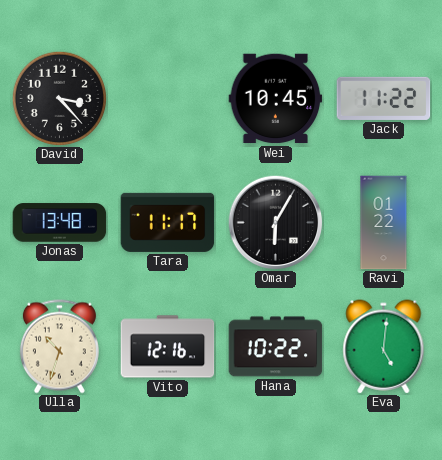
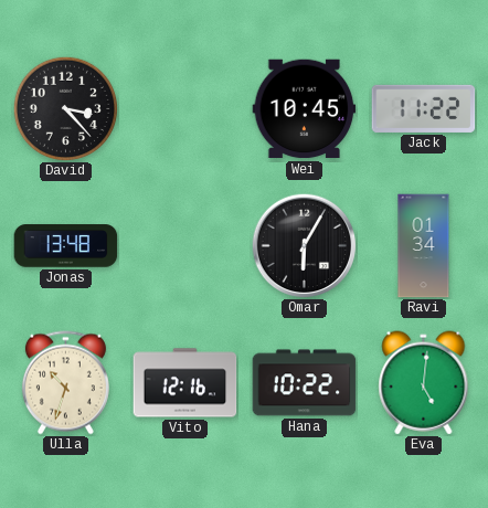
Tara: 11:17 -> none (168, 222)
Ravi: 01:22 -> 01:34 (424, 246)
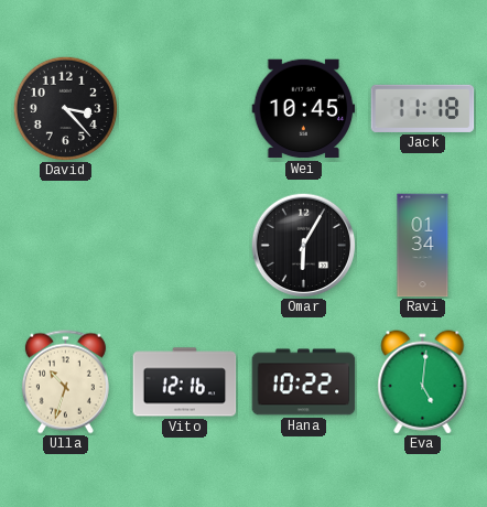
Jack: 11:22 -> 11:18 (423, 108)
Jonas: 13:48 -> none (66, 246)
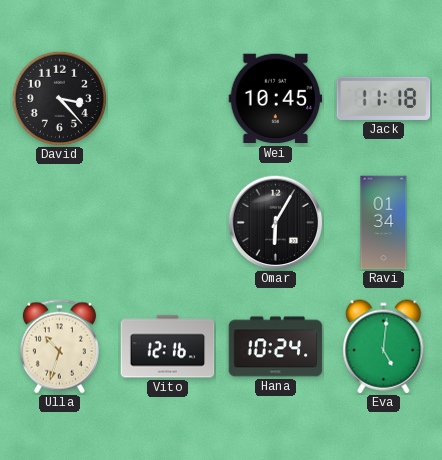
Hana: 10:22 -> 10:24 (276, 347)
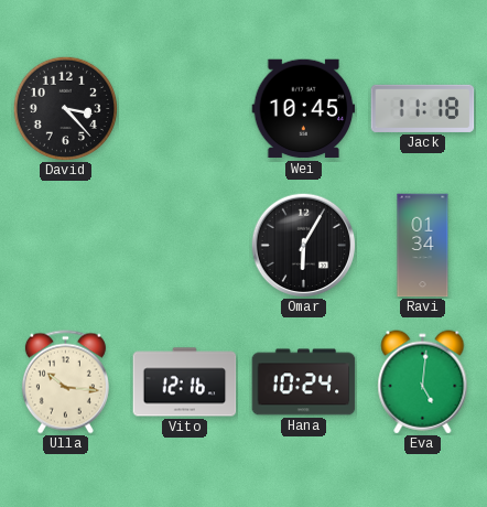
Ulla: 10:33 -> 10:16 (65, 382)
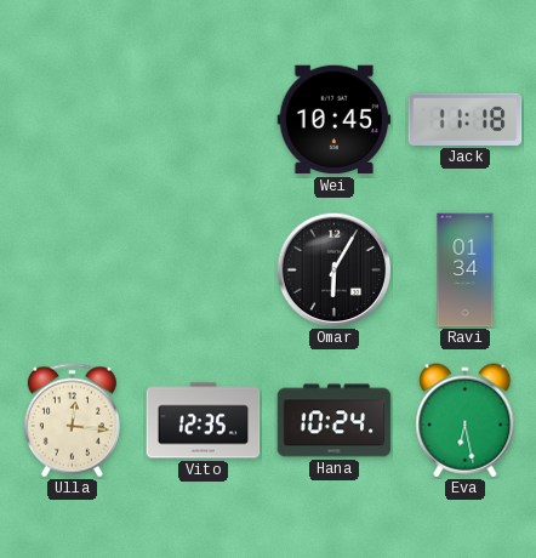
David: 3:23 -> none (65, 108)
Ulla: 10:16 -> 12:16 (72, 421)
Vito: 12:16 -> 12:35 (204, 421)
Eva: 5:01 -> 6:28 (466, 421)
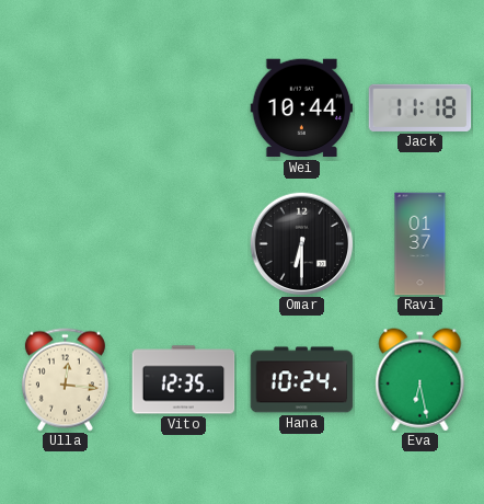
Wei: 10:45 -> 10:44 (302, 108)
Omar: 6:05 -> 6:30 (301, 243)
Ravi: 01:34 -> 01:37 (420, 244)
